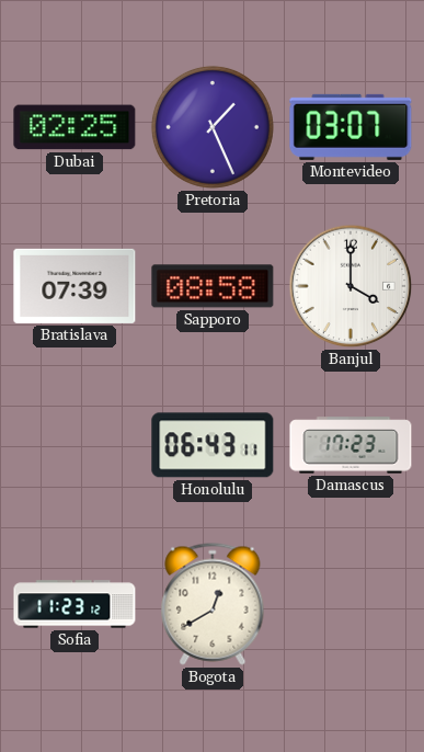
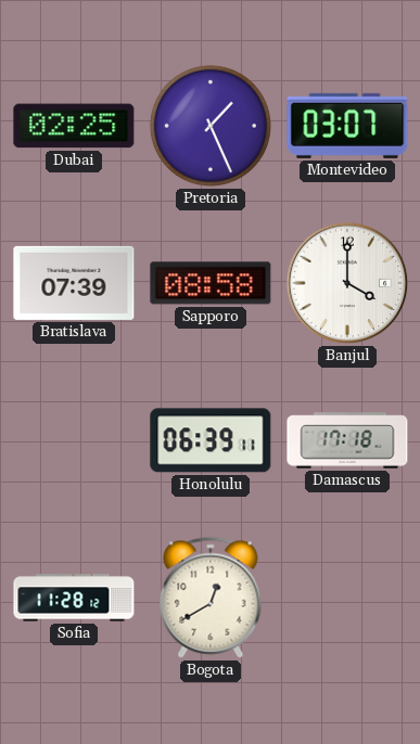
Honolulu: 06:43 -> 06:39 (211, 440)
Damascus: 17:23 -> 17:18 (347, 440)
Sofia: 11:23 -> 11:28 (74, 598)
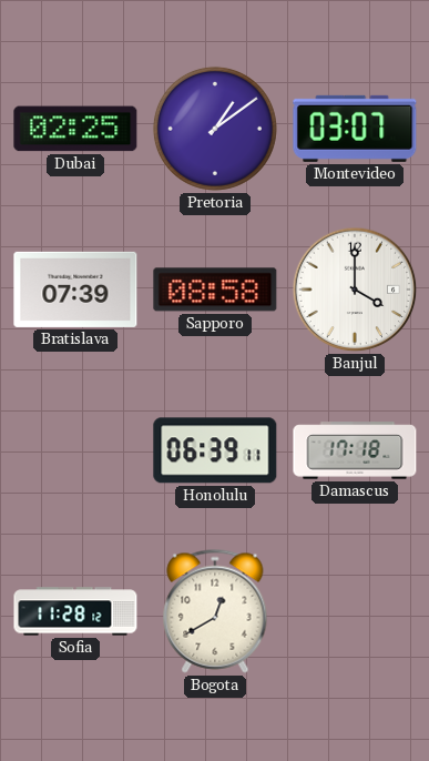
Pretoria: 1:26 -> 1:09 (215, 129)
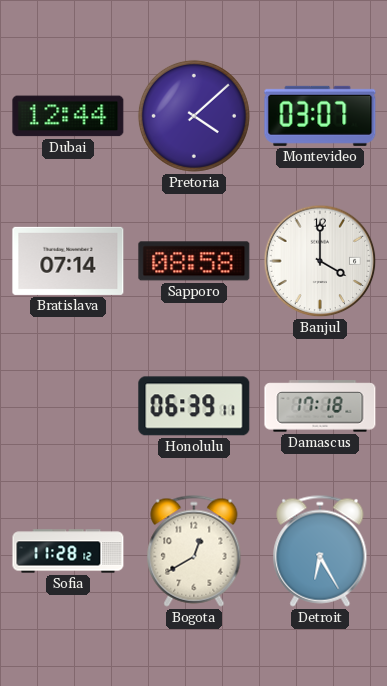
Dubai: 02:25 -> 12:44 (68, 116)
Pretoria: 1:09 -> 4:08 (194, 116)
Bratislava: 07:39 -> 07:14 (68, 261)
Detroit: none -> 6:25 (320, 551)
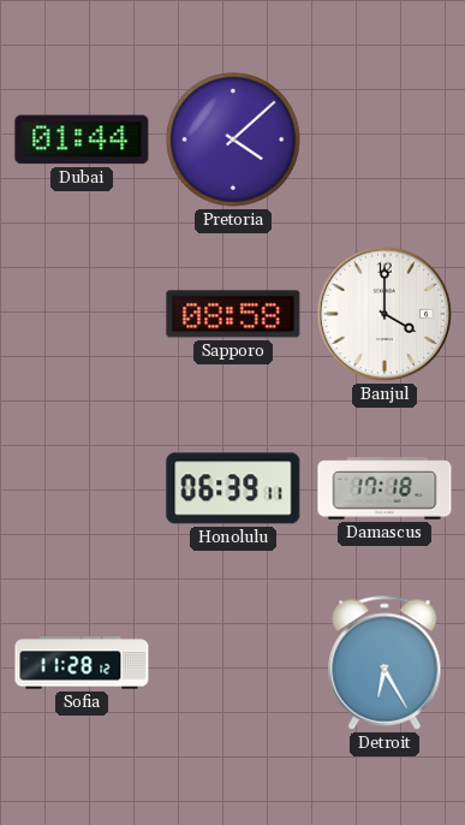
Dubai: 12:44 -> 01:44 (82, 140)
Montevideo: 03:07 -> none (320, 116)
Bratislava: 07:14 -> none (68, 261)
Bogota: 12:40 -> none (194, 551)
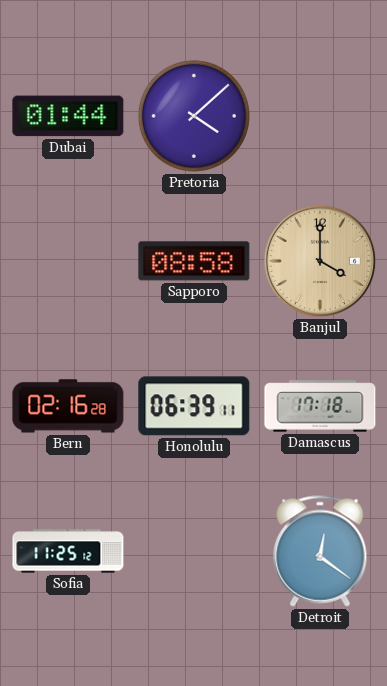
Banjul dial: white -> champagne (320, 261)
Bern: none -> 02:16 (68, 406)
Sofia: 11:28 -> 11:25 (68, 551)
Detroit: 6:25 -> 12:21 (320, 551)
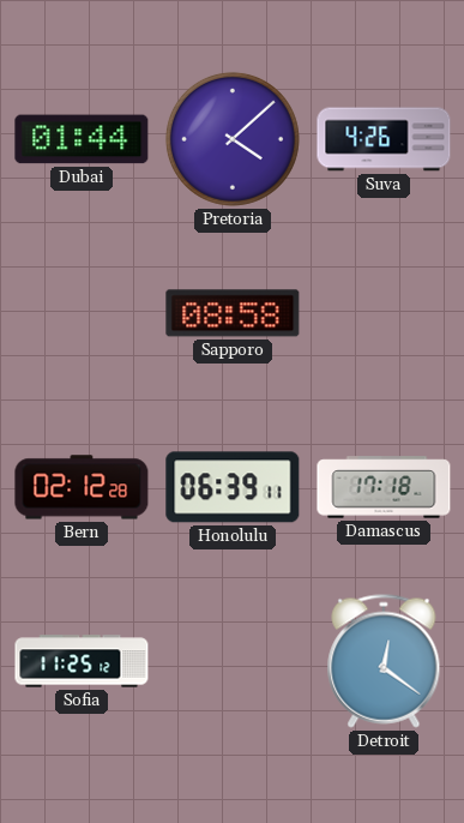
Suva: none -> 4:26 (384, 139)
Banjul: 4:00 -> none (320, 261)
Bern: 02:16 -> 02:12 (82, 487)
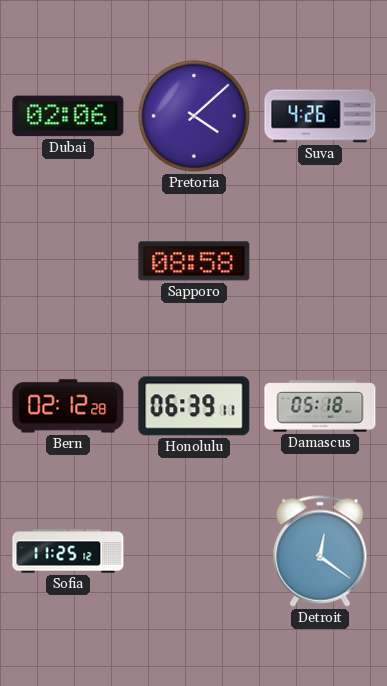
Dubai: 01:44 -> 02:06 (68, 116)
Damascus: 17:18 -> 05:18 (320, 406)
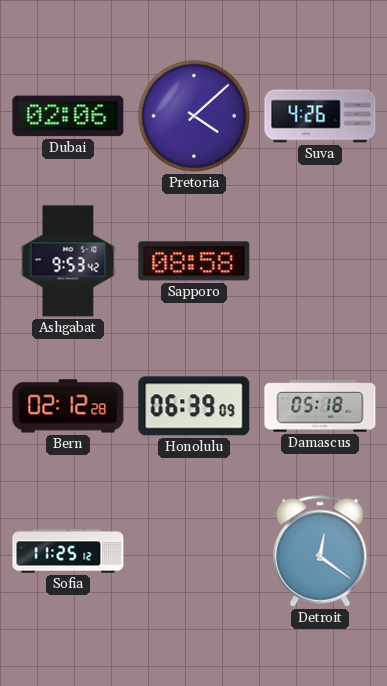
Ashgabat: none -> 9:53 (68, 261)
Honolulu: 06:39:11 -> 06:39:09 (194, 406)
